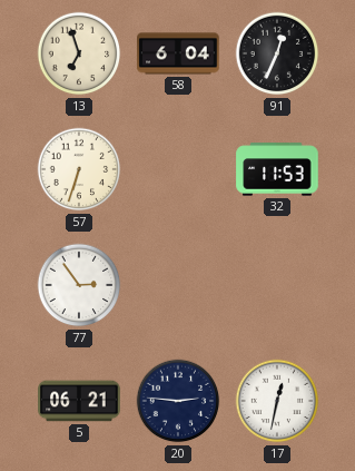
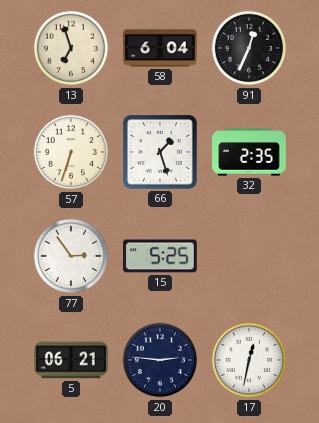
66: none -> 1:27 (161, 153)
32: 11:53 -> 2:35 (249, 152)
15: none -> 5:25 (160, 256)
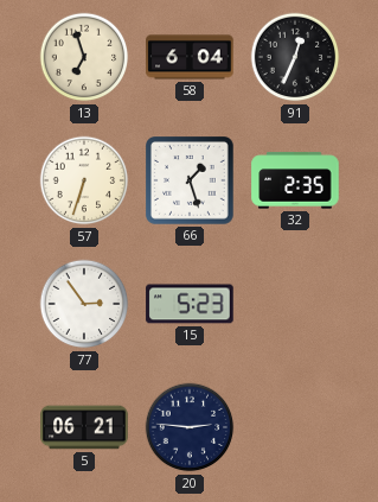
15: 5:25 -> 5:23 (190, 304)
17: 12:32 -> none (249, 360)
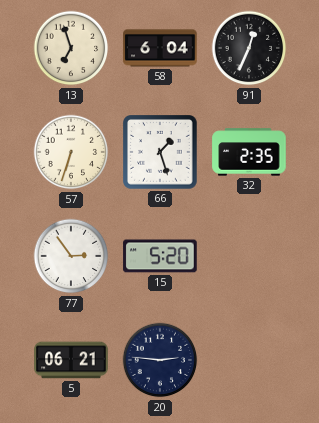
15: 5:23 -> 5:20 (160, 256)
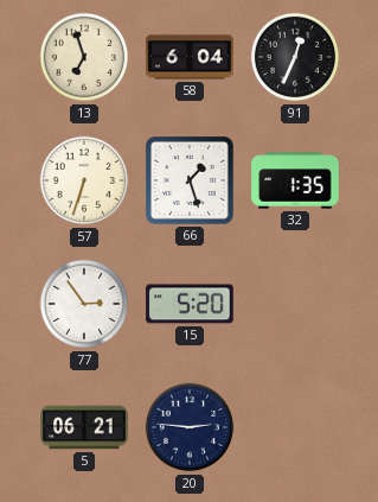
32: 2:35 -> 1:35 (295, 180)
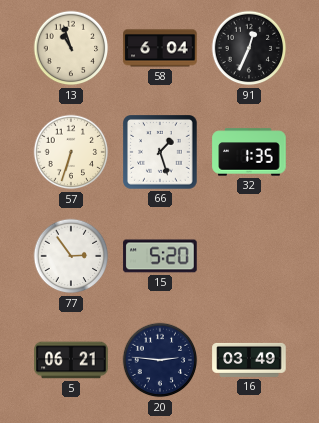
13: 6:57 -> 10:57 (71, 48)
16: none -> 03:49 (249, 360)
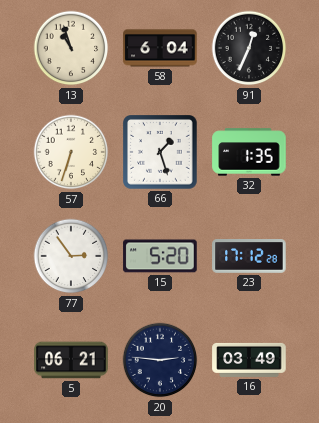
23: none -> 17:12 (249, 256)
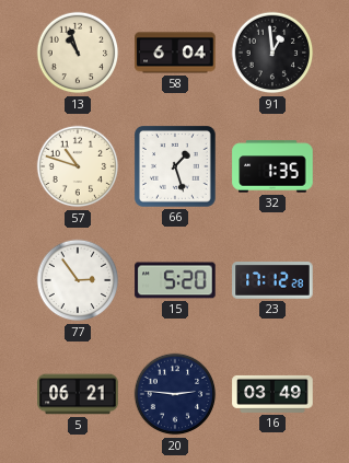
91: 12:34 -> 12:59 (272, 53)
57: 6:33 -> 10:48 (78, 166)
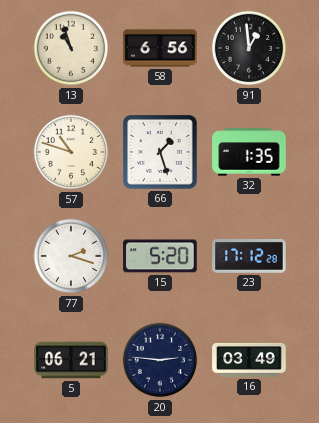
58: 6:04 -> 6:56 (160, 48)
77: 2:54 -> 2:18 (71, 256)
